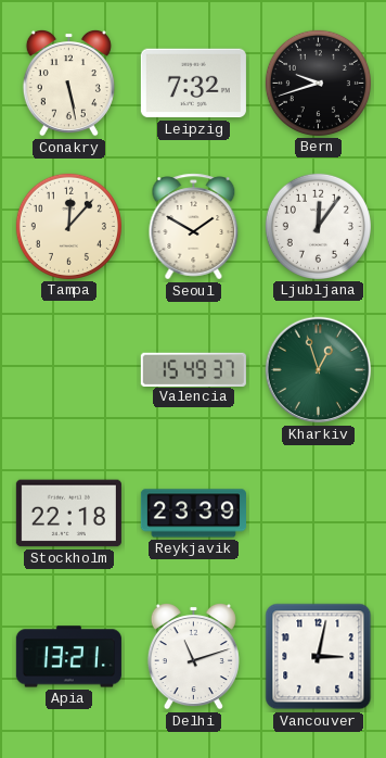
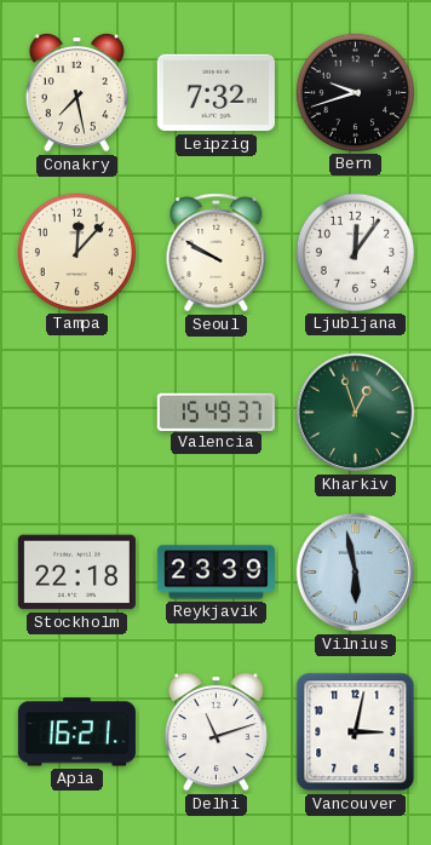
Conakry: 5:28 -> 7:28 (76, 92)
Seoul: 1:50 -> 9:50 (217, 253)
Vilnius: none -> 5:58 (356, 573)
Apia: 13:21 -> 16:21 (76, 732)
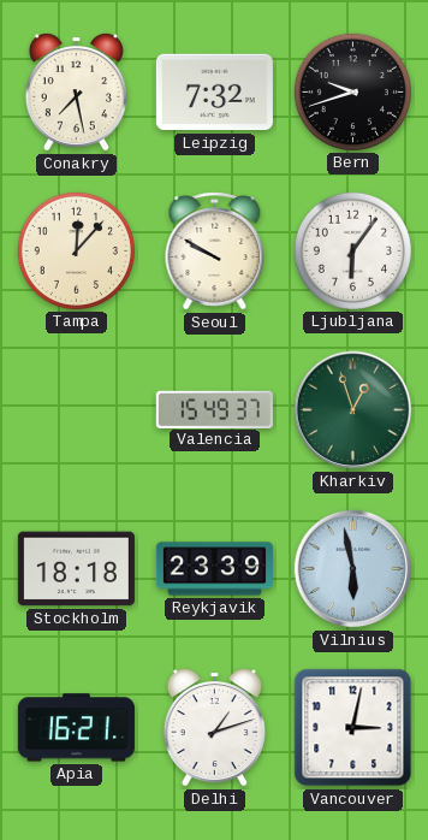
Ljubljana: 12:06 -> 6:06 (352, 250)
Stockholm: 22:18 -> 18:18 (76, 569)
Delhi: 11:12 -> 1:12 (214, 727)
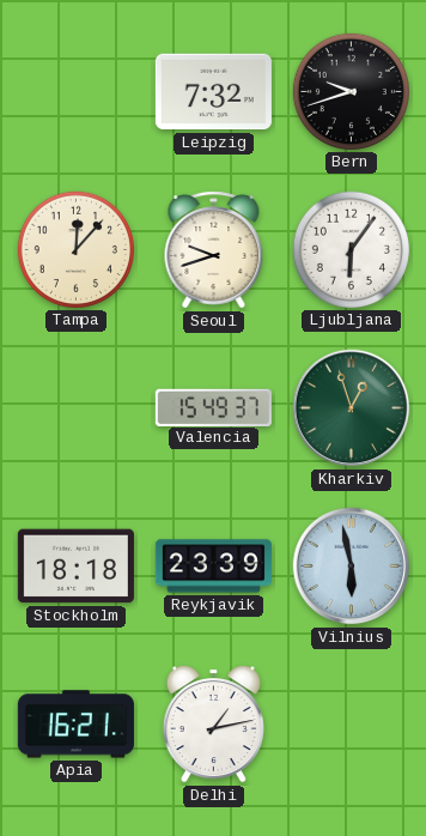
Conakry: 7:28 -> none (76, 91)
Seoul: 9:50 -> 9:42 (214, 250)
Delhi: 1:12 -> 1:13 (213, 723)
Vancouver: 3:02 -> none (353, 728)
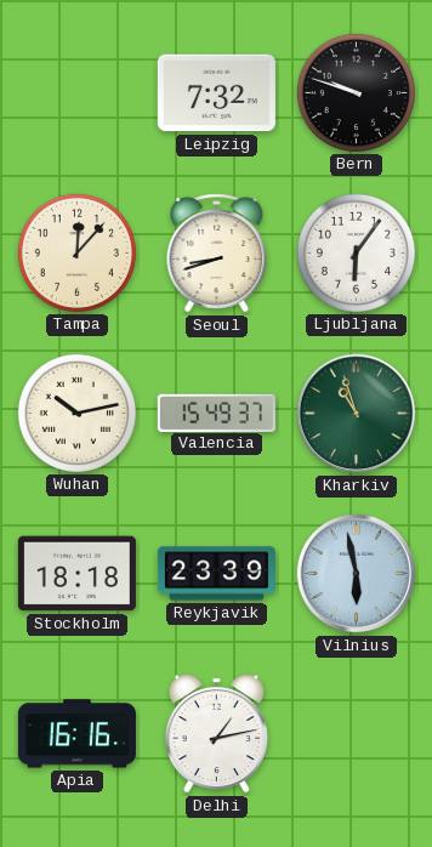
Bern: 9:42 -> 9:48 (356, 92)
Seoul: 9:42 -> 8:42 (217, 254)
Wuhan: none -> 10:13 (76, 413)
Kharkiv: 12:57 -> 10:57 (357, 414)
Apia: 16:21 -> 16:16 (76, 734)
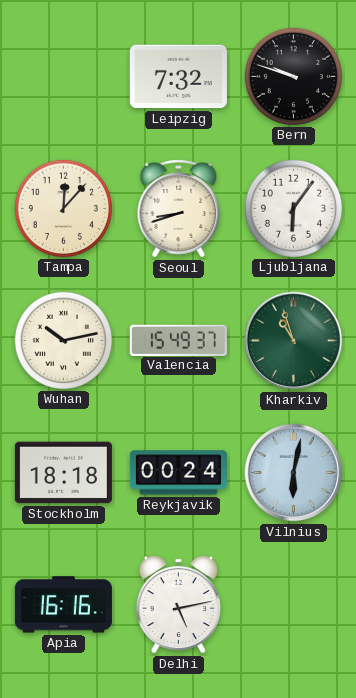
Reykjavik: 23:39 -> 00:24 (178, 473)
Vilnius: 5:58 -> 6:02 (294, 473)
Delhi: 1:13 -> 5:13 (178, 604)
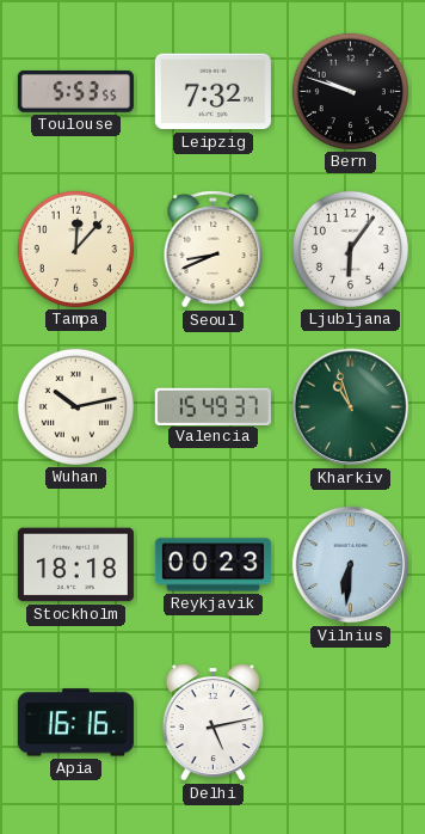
Toulouse: none -> 5:53 (75, 91)
Seoul: 8:42 -> 8:41 (214, 250)
Reykjavik: 00:24 -> 00:23 (213, 565)
Vilnius: 6:02 -> 6:31 (351, 565)
